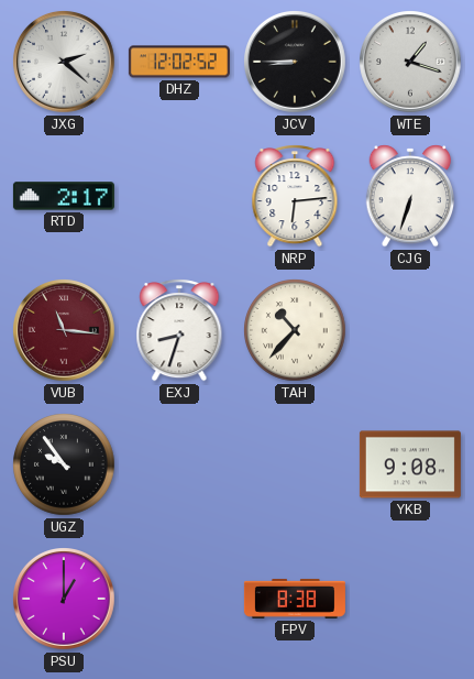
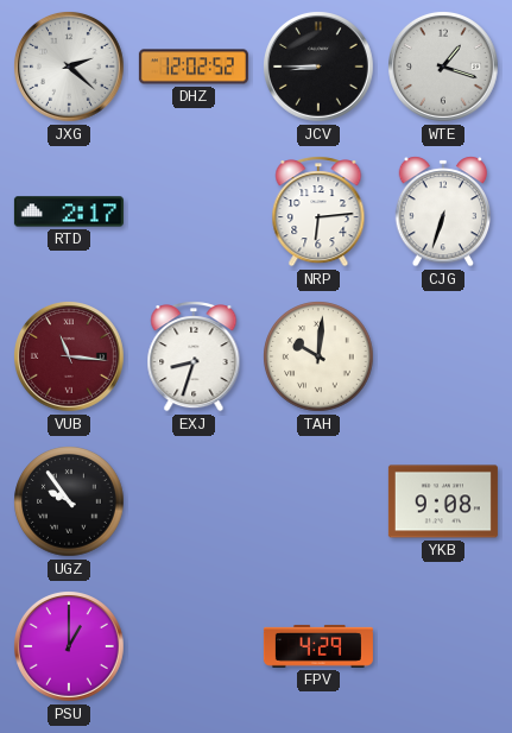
TAH: 10:37 -> 10:01 (318, 356)
FPV: 8:38 -> 4:29 (318, 646)
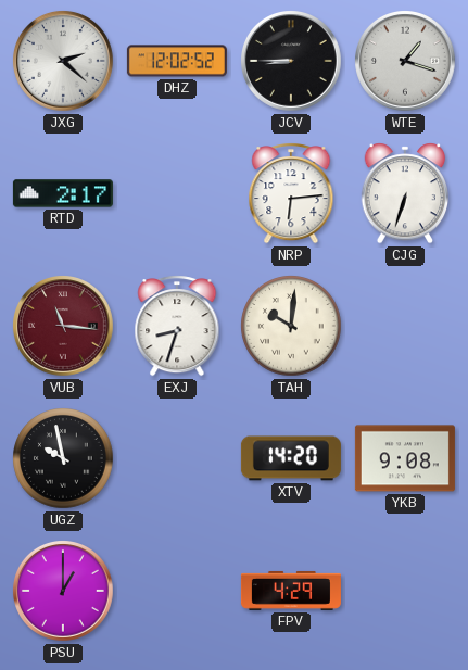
UGZ: 9:54 -> 9:58 (63, 458)
XTV: none -> 14:20 (291, 458)
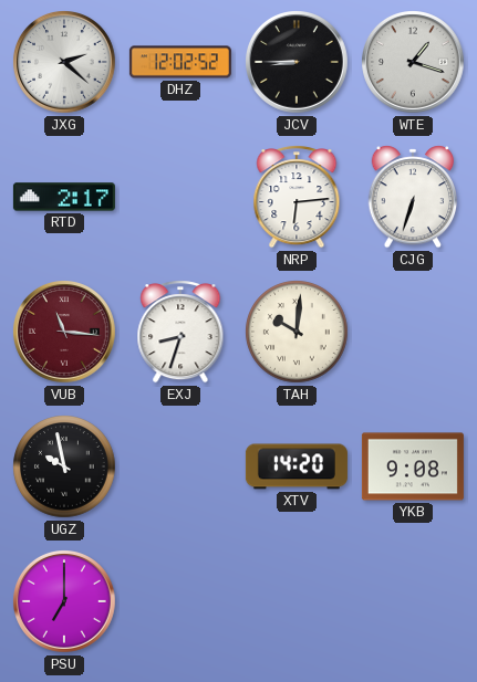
PSU: 1:00 -> 7:00 (65, 602)
FPV: 4:29 -> none (291, 591)
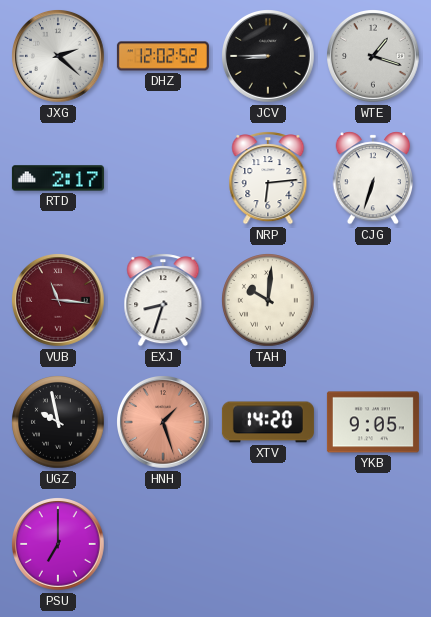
HNH: none -> 1:27 (164, 423)
YKB: 9:08 -> 9:05 (373, 422)
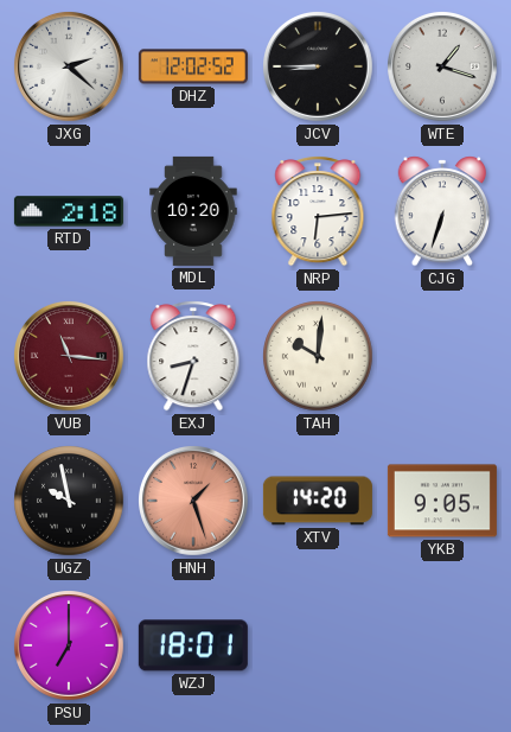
RTD: 2:17 -> 2:18 (69, 211)
MDL: none -> 10:20 (193, 211)
WZJ: none -> 18:01 (193, 645)
